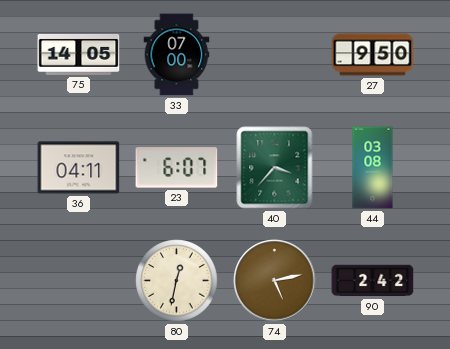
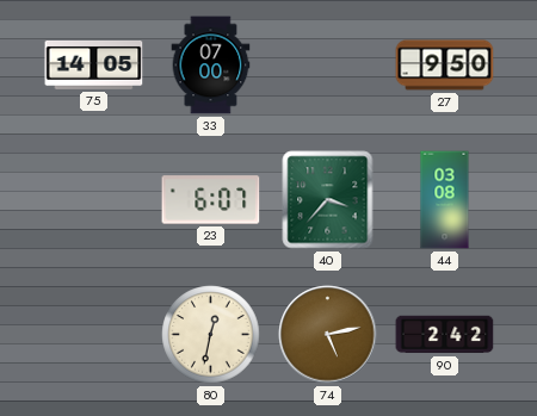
36: 04:11 -> none (79, 168)
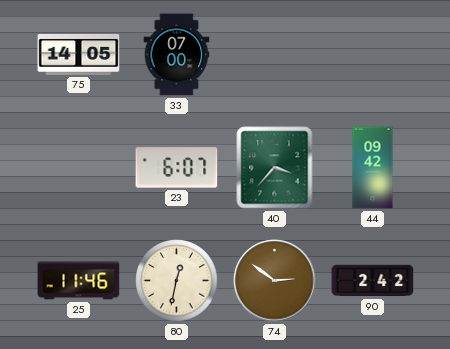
27: 9:50 -> none (445, 66)
44: 03:08 -> 09:42 (373, 168)
25: none -> 11:46 (79, 281)
74: 5:13 -> 2:51 (275, 281)
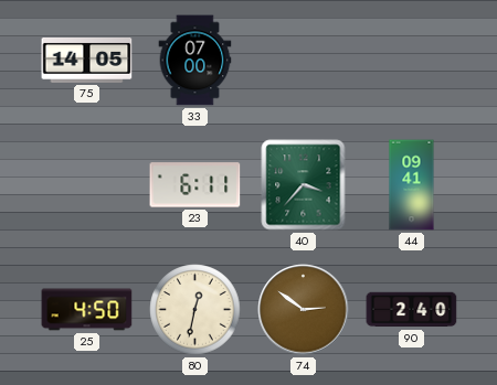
23: 6:07 -> 6:11 (195, 185)
44: 09:42 -> 09:41 (412, 185)
25: 11:46 -> 4:50 (87, 310)
90: 2:42 -> 2:40 (412, 310)
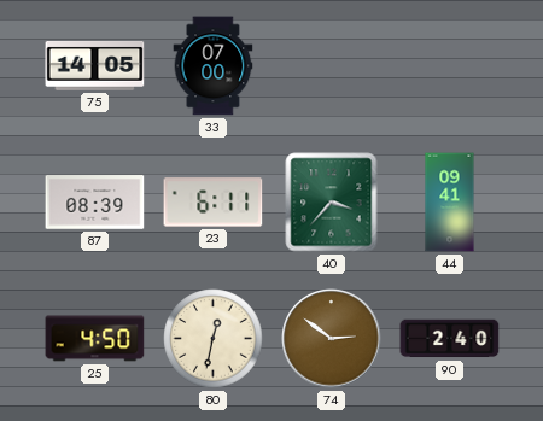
87: none -> 08:39 (95, 203)
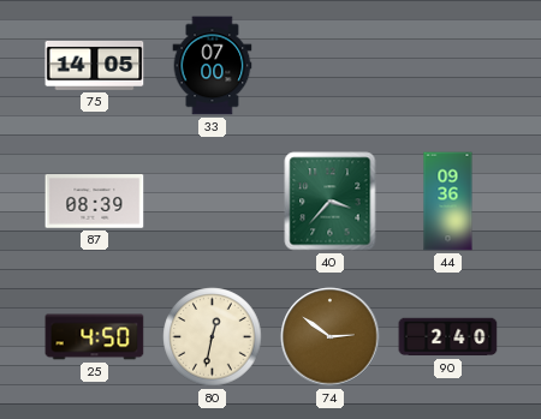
23: 6:11 -> none (214, 203)
44: 09:41 -> 09:36 (448, 202)
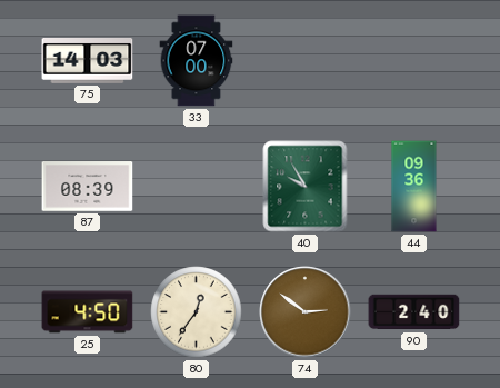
75: 14:05 -> 14:03 (88, 60)
40: 3:37 -> 9:55 (306, 187)
80: 12:32 -> 12:36 (197, 312)
